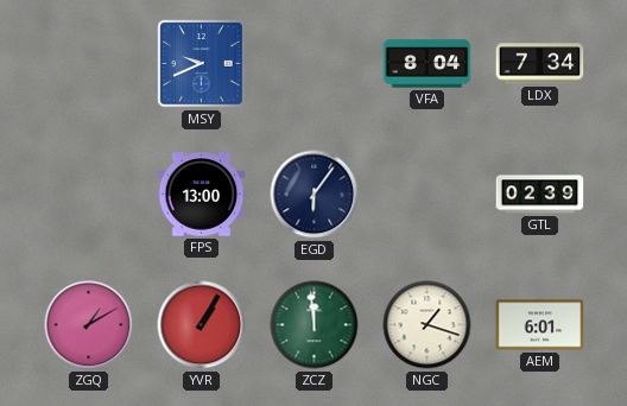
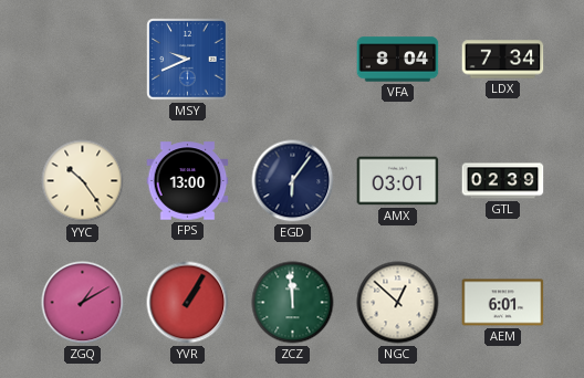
YYC: none -> 10:24 (83, 181)
AMX: none -> 03:01 (398, 181)
NGC: 1:18 -> 12:52 (398, 303)
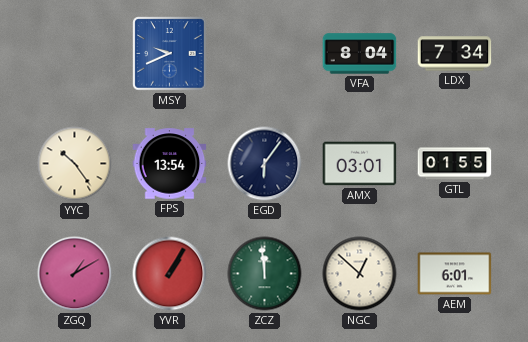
FPS: 13:00 -> 13:54 (170, 164)
GTL: 02:39 -> 01:55 (455, 164)
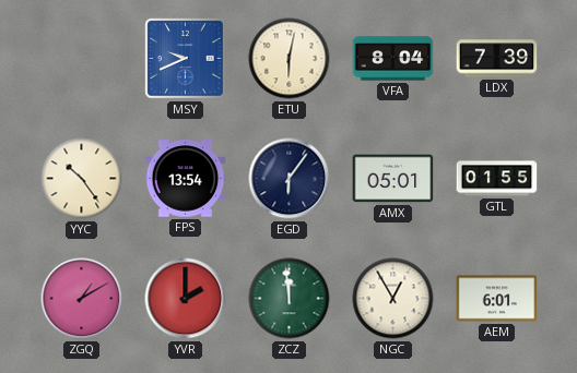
ETU: none -> 6:02 (290, 59)
LDX: 7:34 -> 7:39 (497, 59)
AMX: 03:01 -> 05:01 (393, 179)
YVR: 1:05 -> 2:00 (186, 299)
NGC: 12:52 -> 12:55 (393, 299)
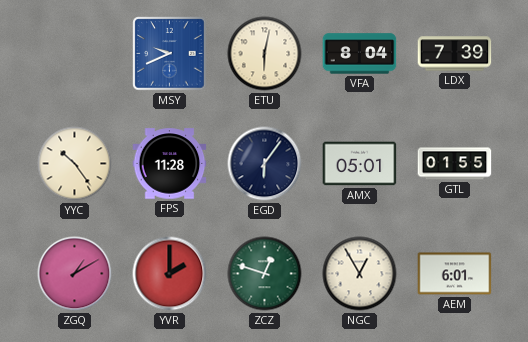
FPS: 13:54 -> 11:28 (170, 164)
ZCZ: 11:59 -> 12:48 (265, 274)
